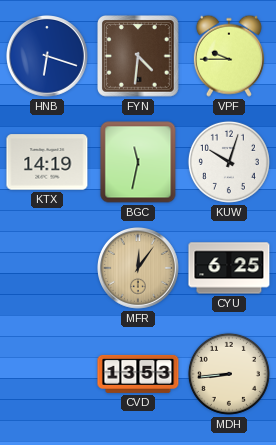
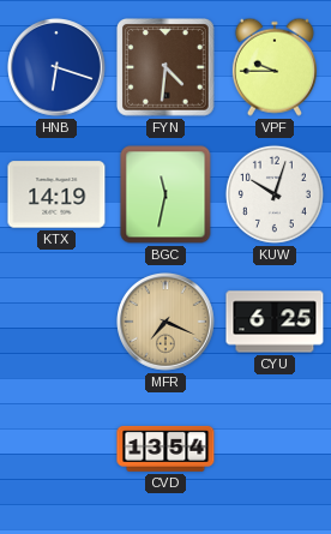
MFR: 12:06 -> 7:19 (167, 323)
CVD: 13:53 -> 13:54 (165, 449)
MDH: 8:44 -> none (229, 374)
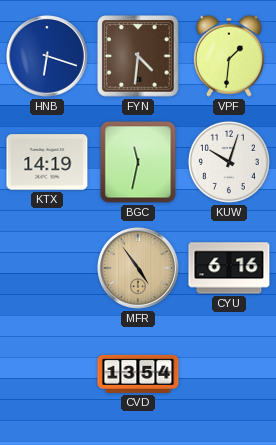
VPF: 9:45 -> 1:31 (229, 56)
MFR: 7:19 -> 4:54 (139, 269)
CYU: 6:25 -> 6:16 (229, 268)
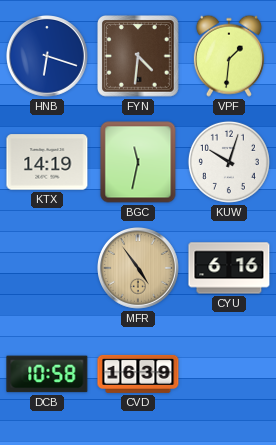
DCB: none -> 10:58 (47, 374)
CVD: 13:54 -> 16:39 (138, 374)
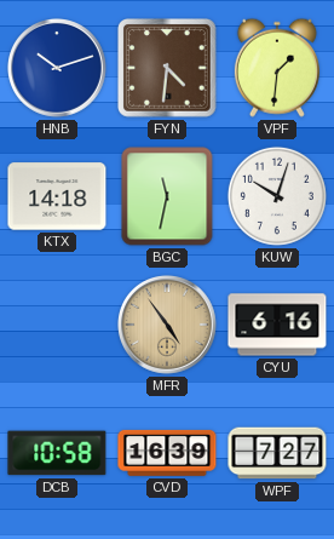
HNB: 6:18 -> 10:12 (58, 69)
KTX: 14:19 -> 14:18 (57, 196)
WPF: none -> 7:27 (277, 453)
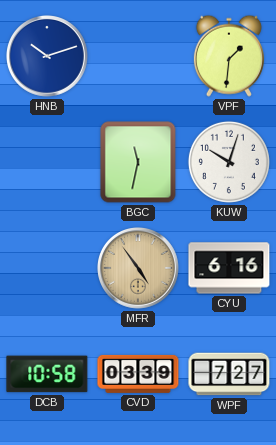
FYN: 4:31 -> none (167, 68)
KTX: 14:18 -> none (57, 196)
CVD: 16:39 -> 03:39 (138, 374)
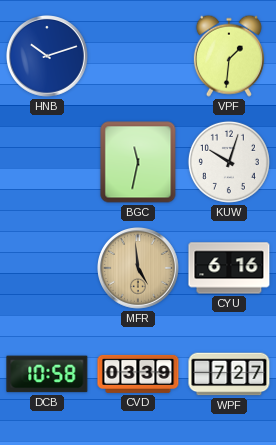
MFR: 4:54 -> 4:59 (139, 269)
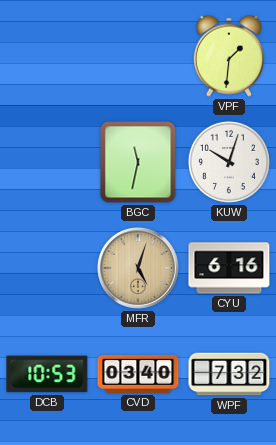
HNB: 10:12 -> none (48, 57)
MFR: 4:59 -> 5:03 (139, 269)
DCB: 10:58 -> 10:53 (47, 374)
CVD: 03:39 -> 03:40 (138, 374)
WPF: 7:27 -> 7:32 (229, 374)
